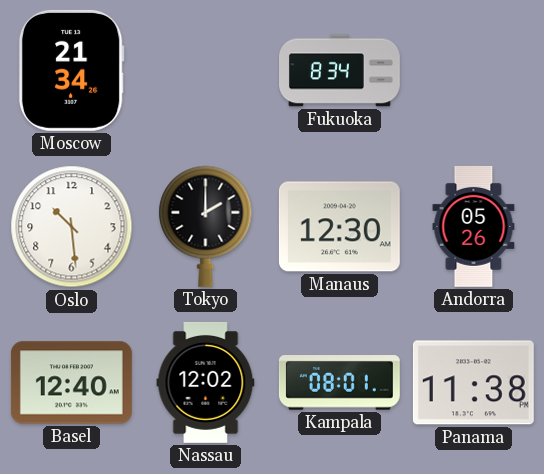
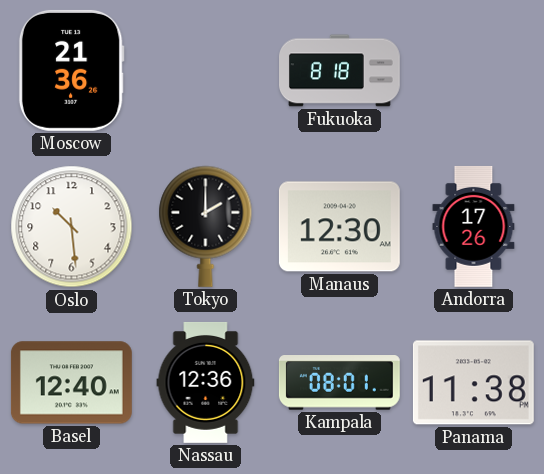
Moscow: 21:34 -> 21:36 (71, 70)
Fukuoka: 8:34 -> 8:18 (340, 71)
Andorra: 05:26 -> 17:26 (474, 226)
Nassau: 12:02 -> 12:36 (206, 382)
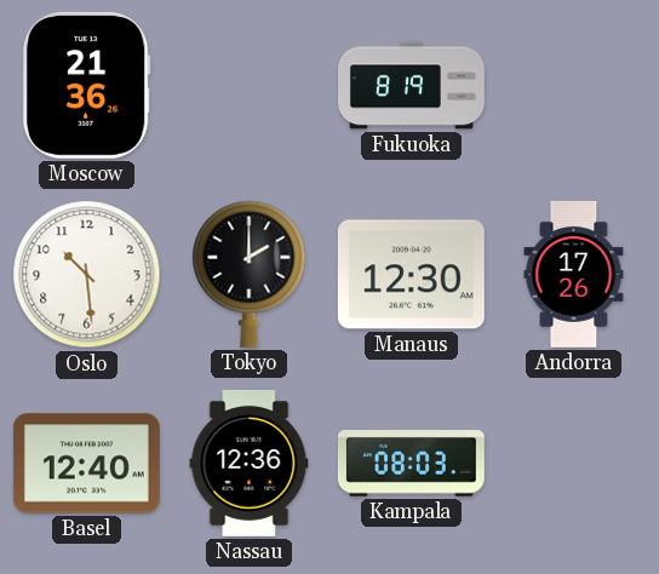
Fukuoka: 8:18 -> 8:19 (412, 86)
Kampala: 08:01 -> 08:03 (411, 464)
Panama: 11:38 -> none (473, 383)
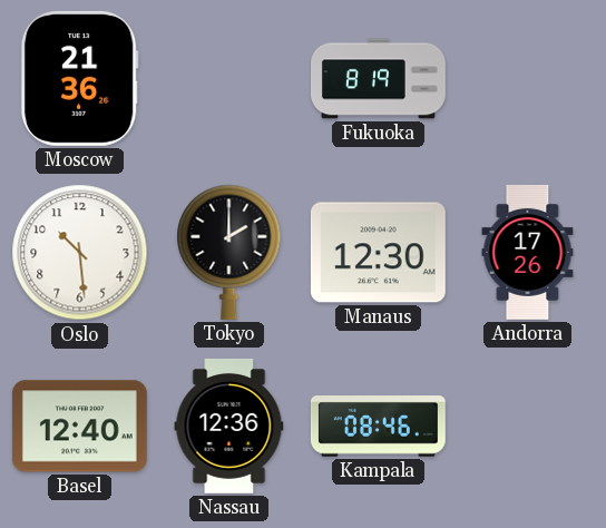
Kampala: 08:03 -> 08:46 (378, 427)
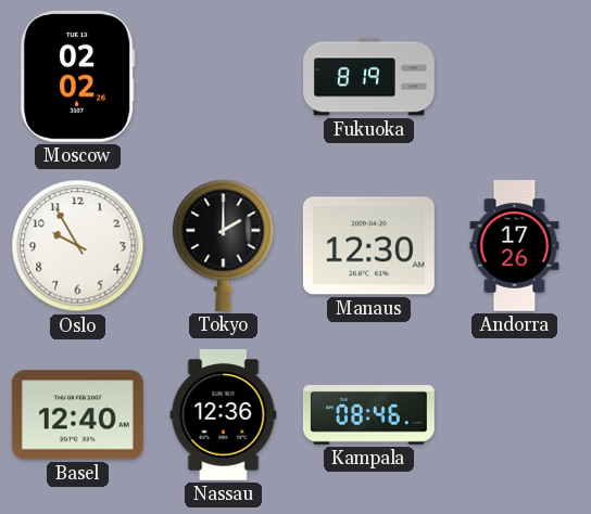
Moscow: 21:36 -> 02:02 (77, 76)
Oslo: 10:29 -> 9:55 (78, 246)
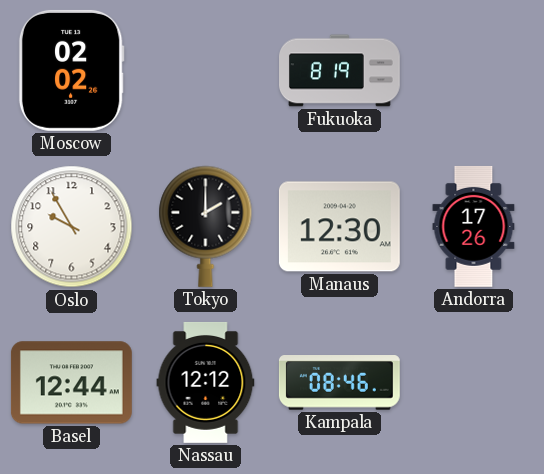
Basel: 12:40 -> 12:44 (71, 383)
Nassau: 12:36 -> 12:12 (206, 382)
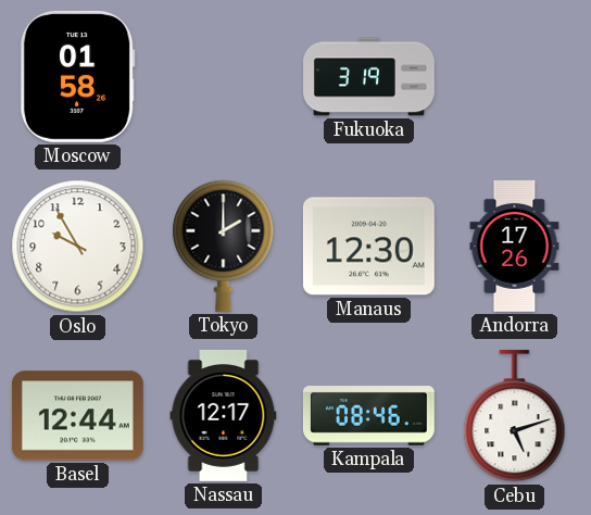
Moscow: 02:02 -> 01:58 (77, 76)
Fukuoka: 8:19 -> 3:19 (369, 77)
Nassau: 12:12 -> 12:17 (224, 415)
Cebu: none -> 5:12 (515, 416)
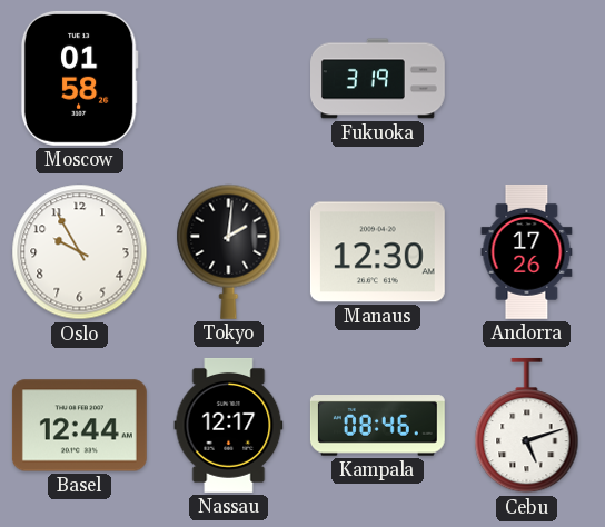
Tokyo: 2:00 -> 2:01 (229, 251)
